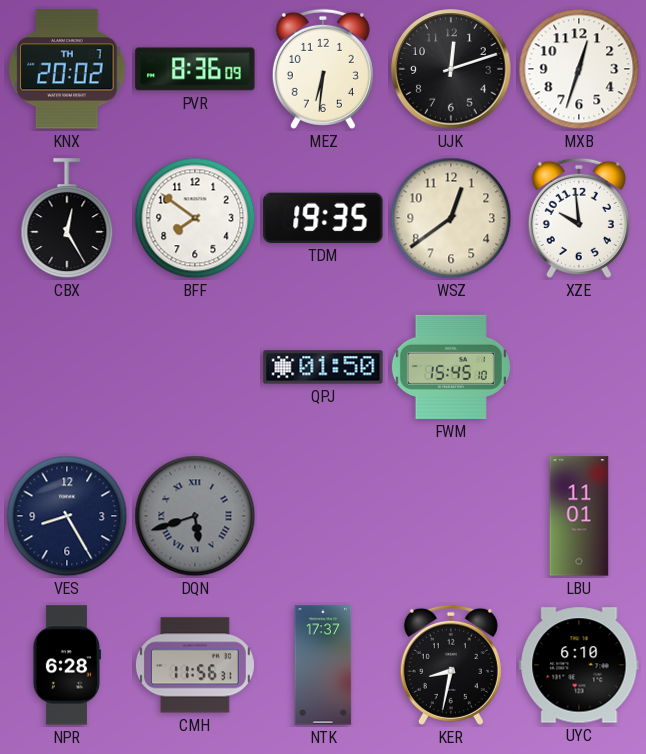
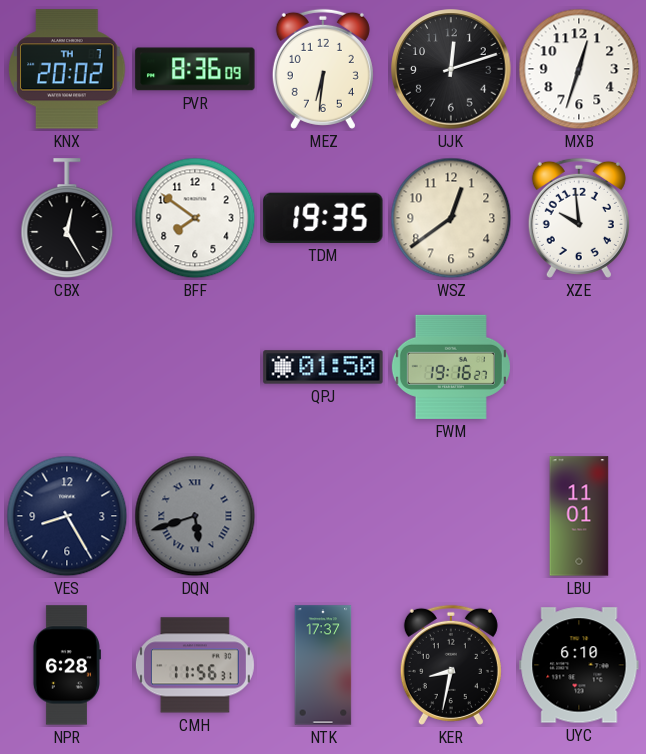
FWM: 15:45 -> 19:16 (451, 367)
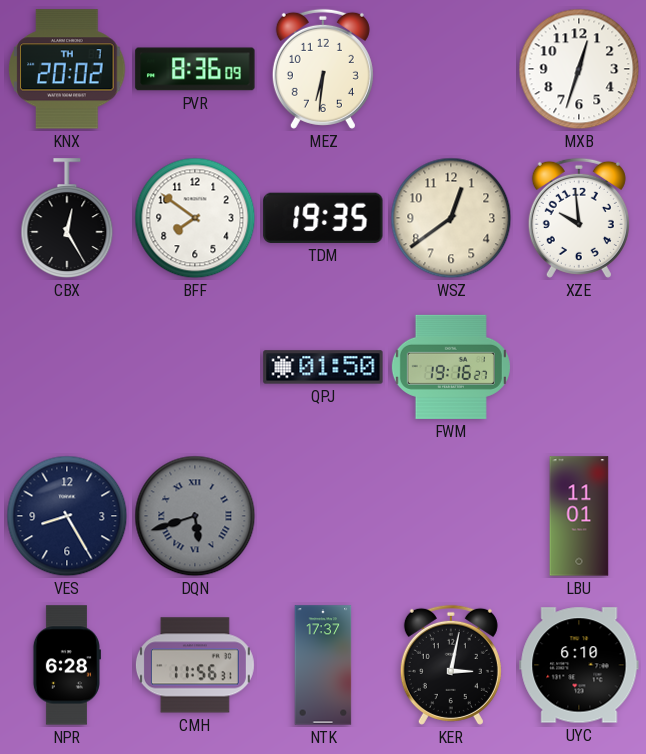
UJK: 12:12 -> none (451, 69)
KER: 8:32 -> 3:02 (451, 665)
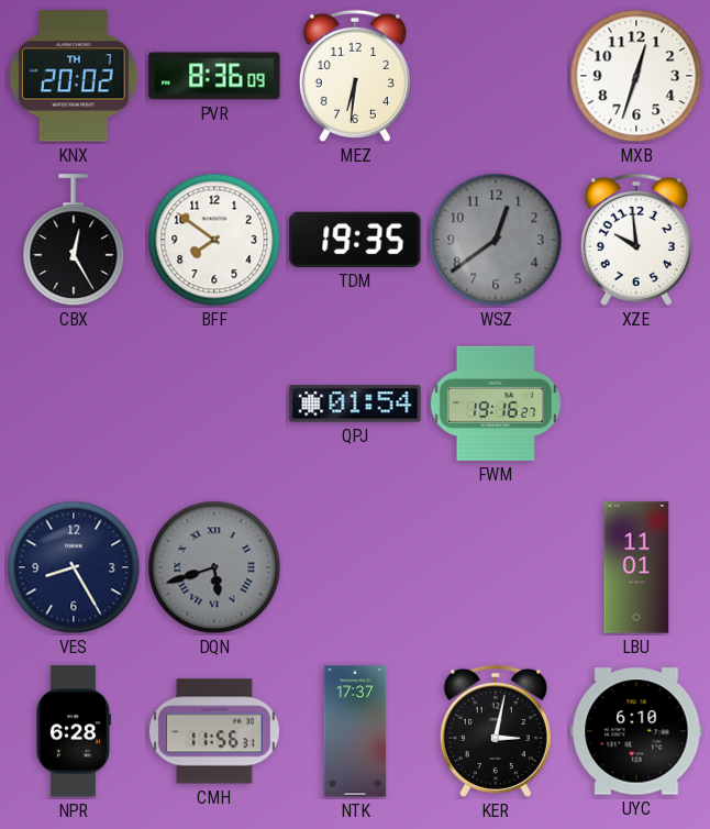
WSZ dial: cream -> grey (496, 240)
QPJ: 01:50 -> 01:54 (355, 404)
